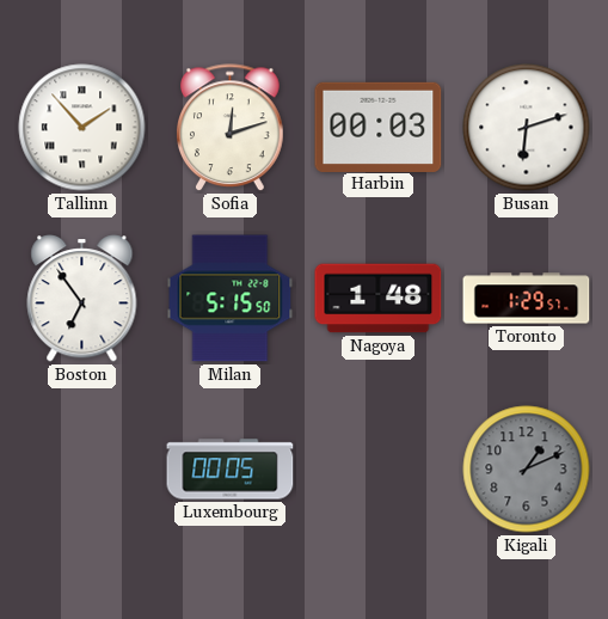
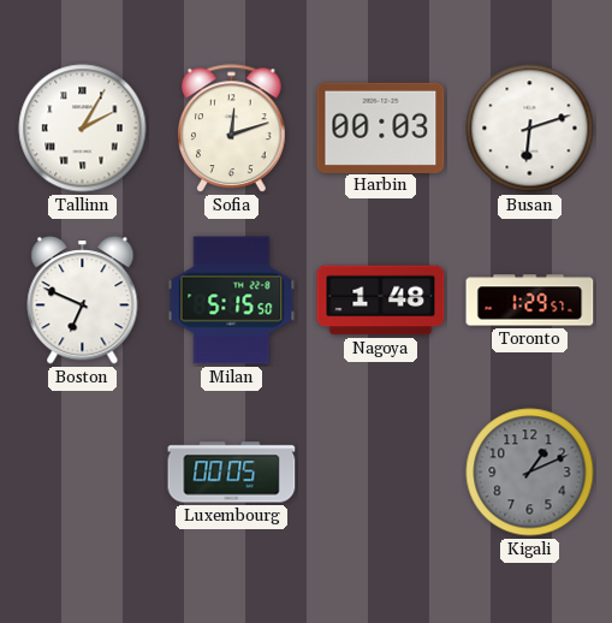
Tallinn: 1:53 -> 2:05 (83, 129)
Boston: 6:54 -> 6:49 (83, 301)
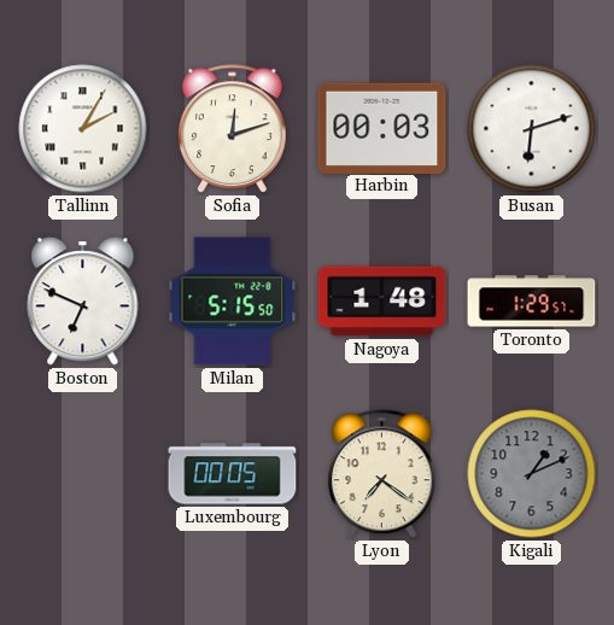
Lyon: none -> 7:21 (382, 474)
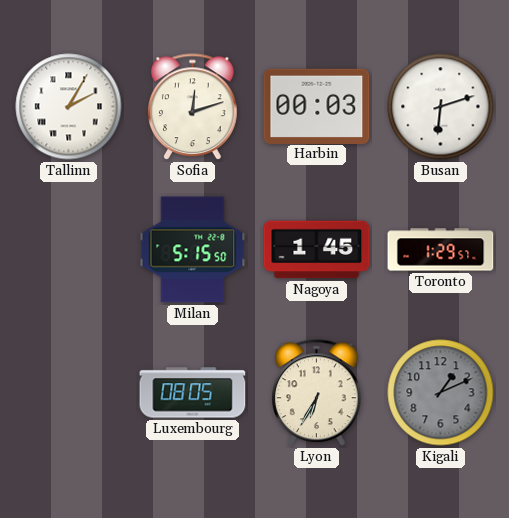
Boston: 6:49 -> none (83, 302)
Nagoya: 1:48 -> 1:45 (317, 250)
Luxembourg: 00:05 -> 08:05 (193, 393)
Lyon: 7:21 -> 6:35 (317, 393)
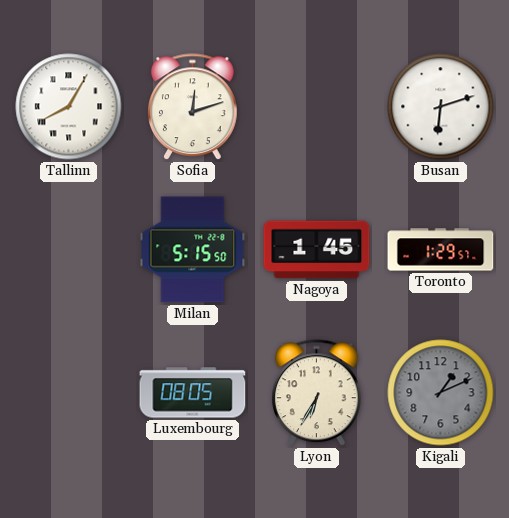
Tallinn: 2:05 -> 8:05 (69, 107)
Harbin: 00:03 -> none (317, 106)
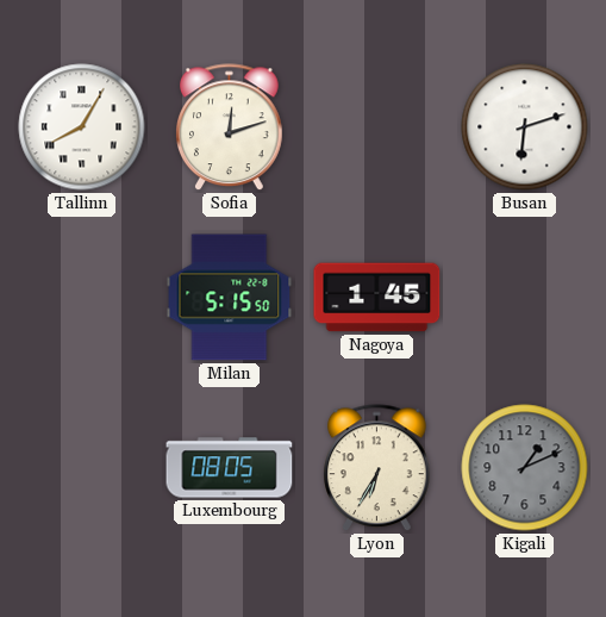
Toronto: 1:29 -> none (441, 250)
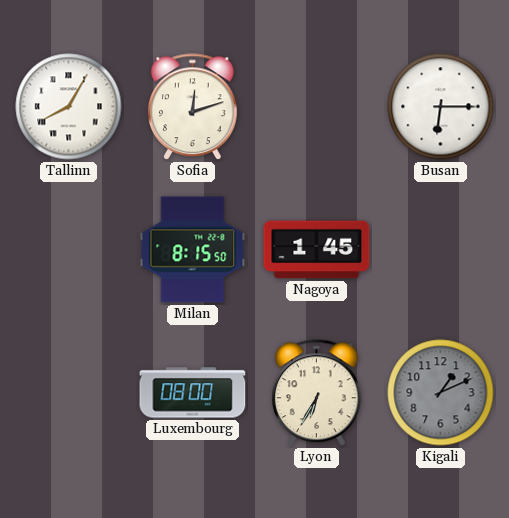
Busan: 6:12 -> 6:15 (441, 107)
Milan: 5:15 -> 8:15 (193, 250)
Luxembourg: 08:05 -> 08:00 (193, 393)
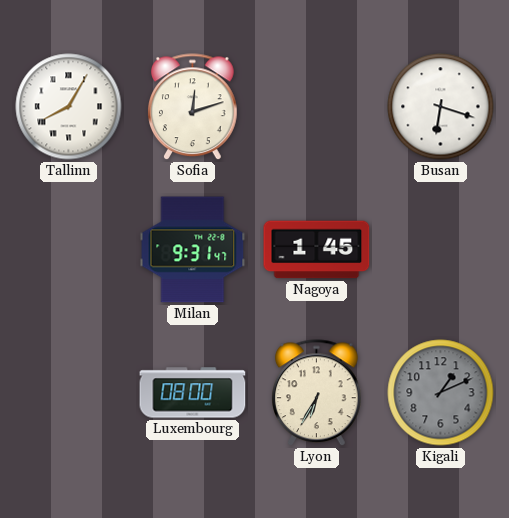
Busan: 6:15 -> 6:18 (441, 107)
Milan: 8:15 -> 9:31 (193, 250)
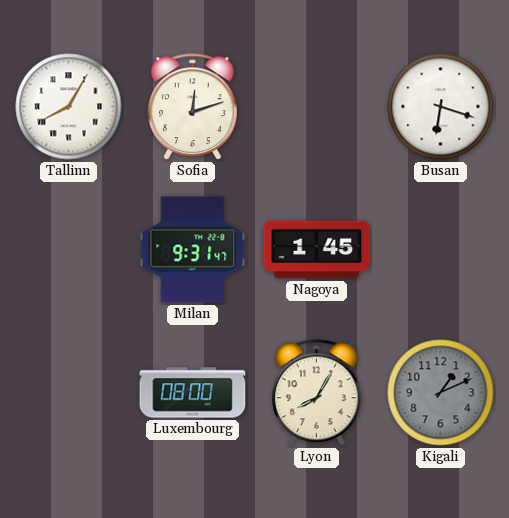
Lyon: 6:35 -> 8:05 (317, 393)
